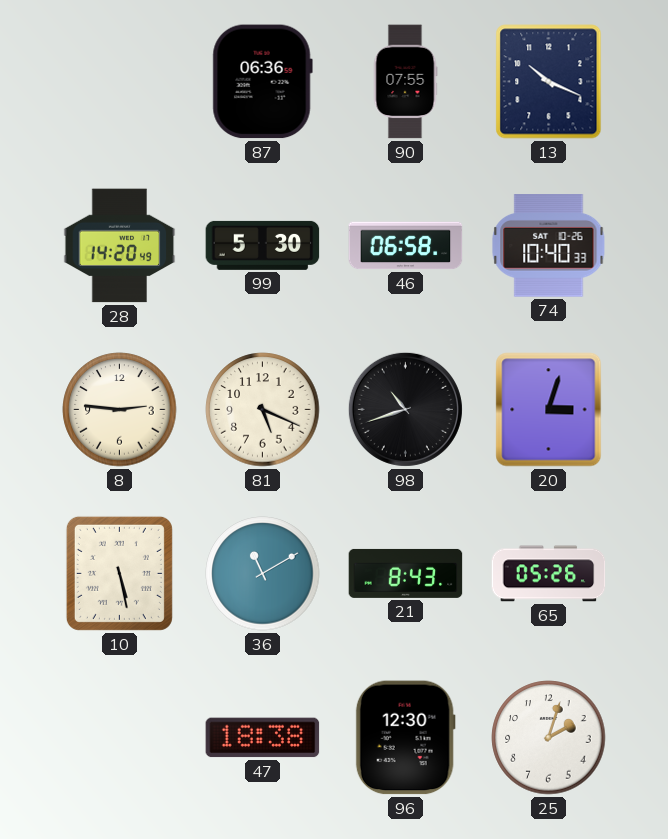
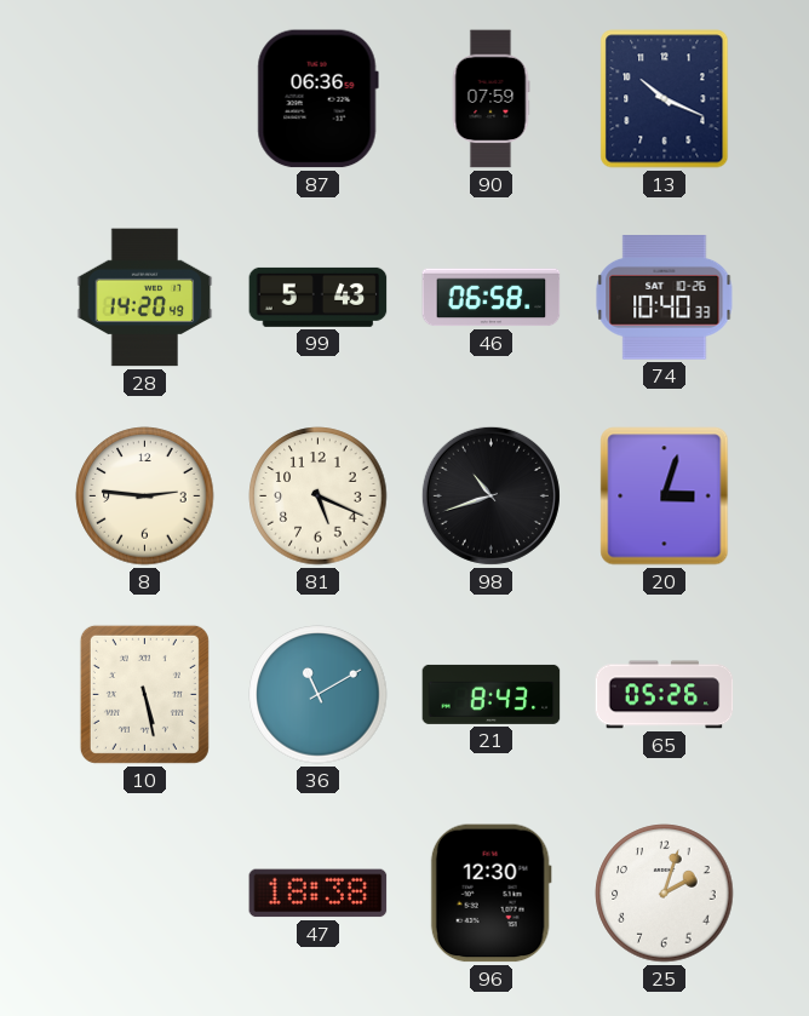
90: 07:55 -> 07:59 (490, 99)
99: 5:30 -> 5:43 (319, 297)
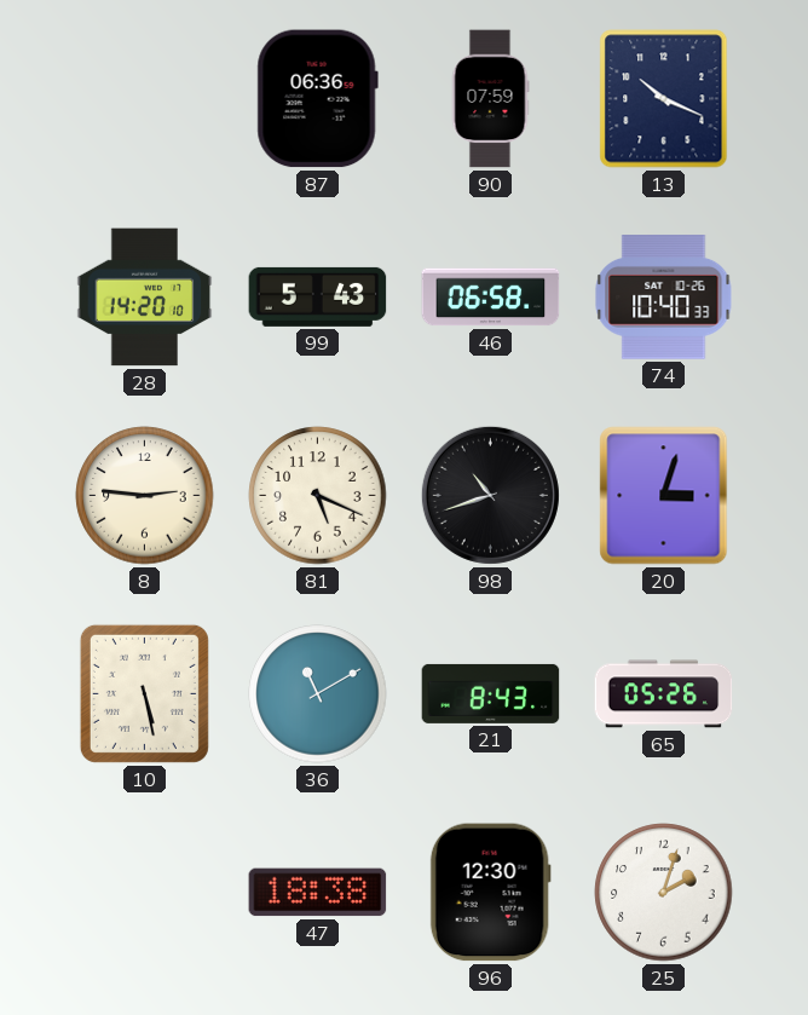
28: 14:20:49 -> 14:20:10 (145, 298)
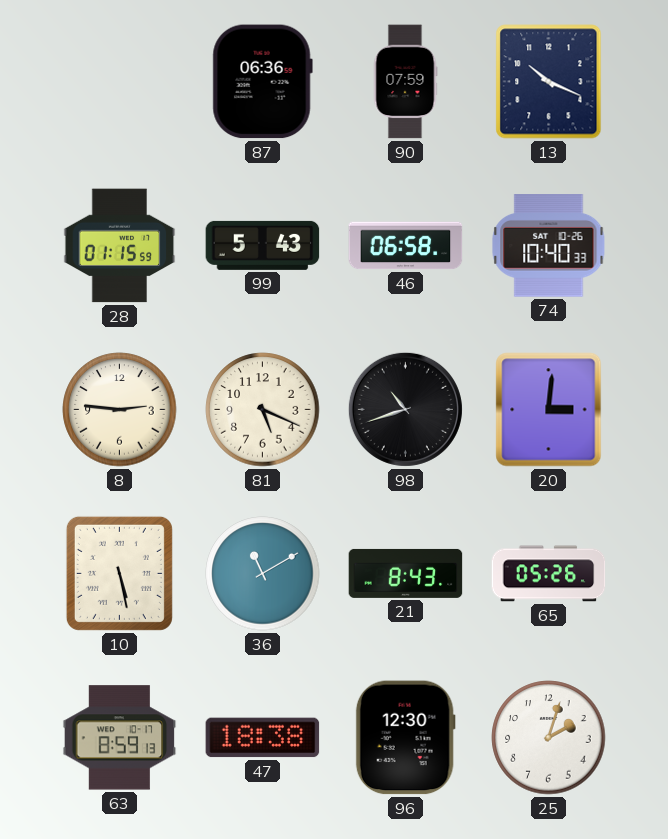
28: 14:20 -> 01:15 (120, 246)
20: 3:03 -> 3:01 (549, 410)
63: none -> 8:59 (120, 738)
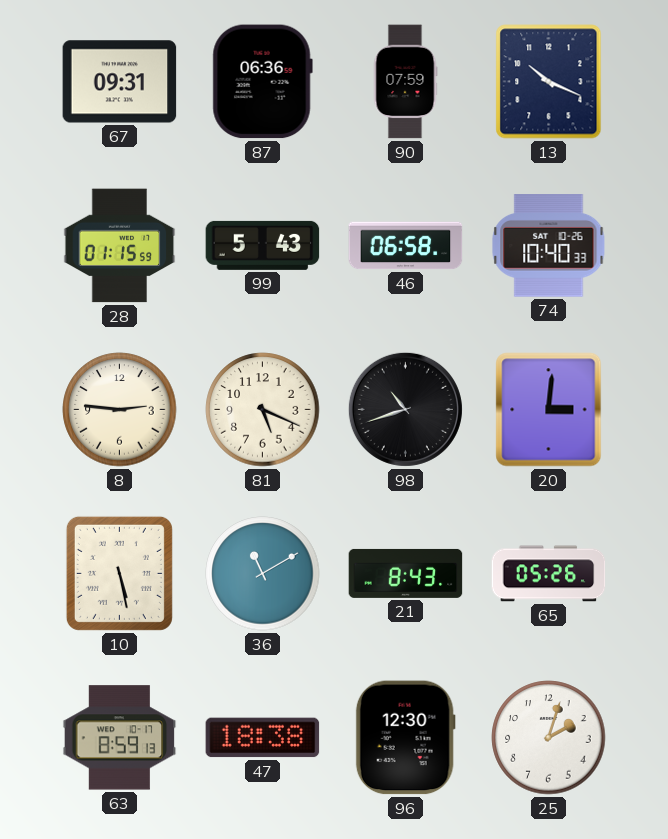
67: none -> 09:31 (120, 82)
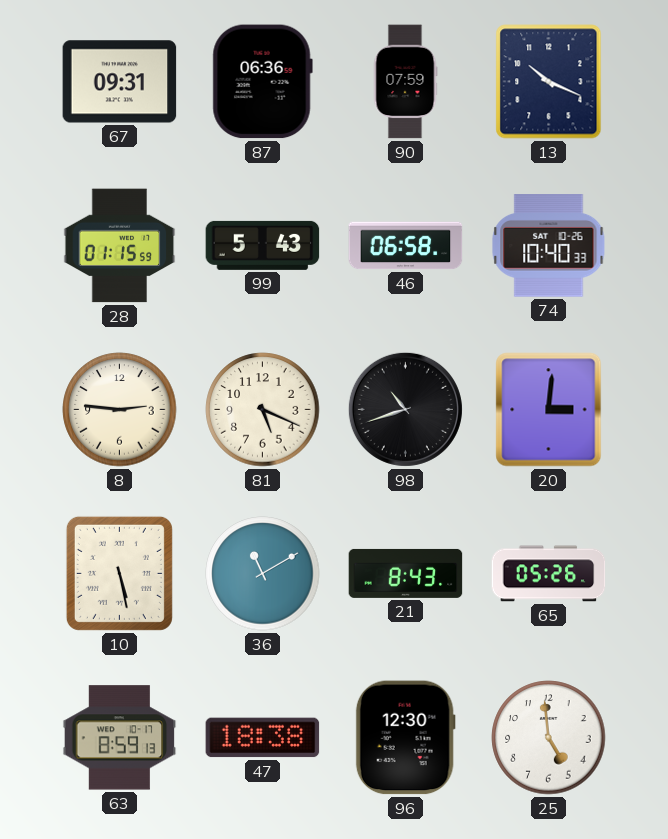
25: 2:03 -> 4:59 (549, 738)
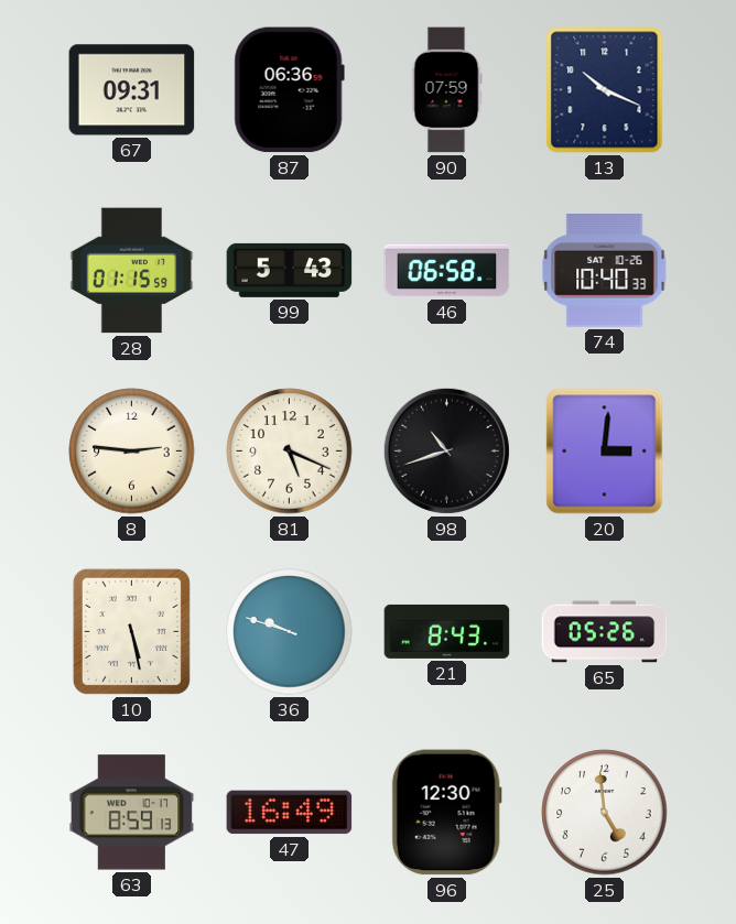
36: 11:10 -> 9:48 (290, 632)
47: 18:38 -> 16:49 (290, 813)
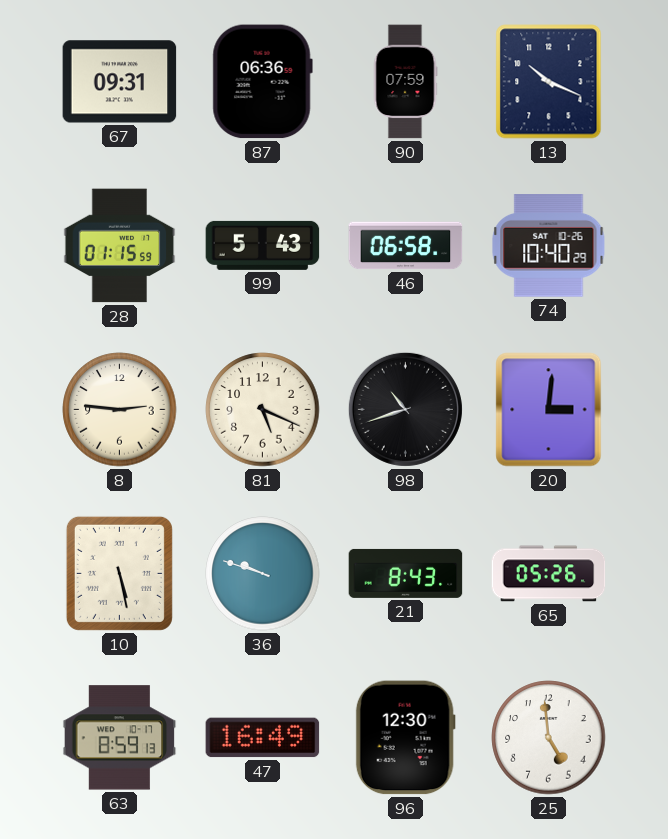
74: 10:40:33 -> 10:40:29 (549, 246)
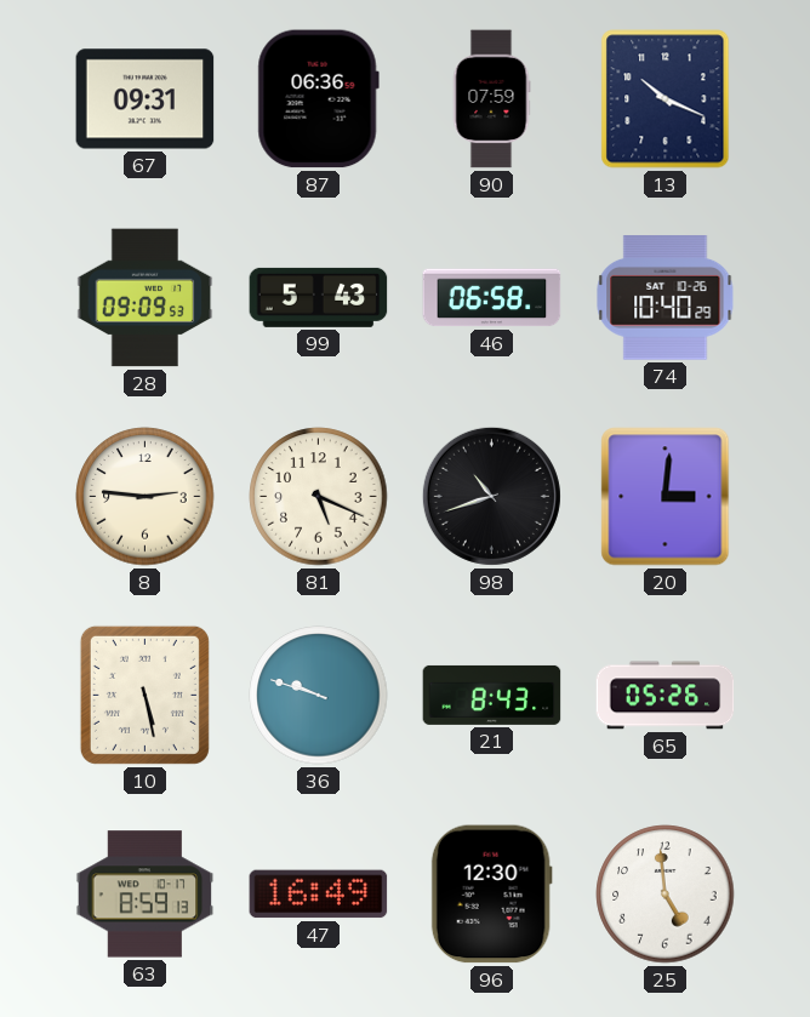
28: 01:15 -> 09:09 (146, 298)
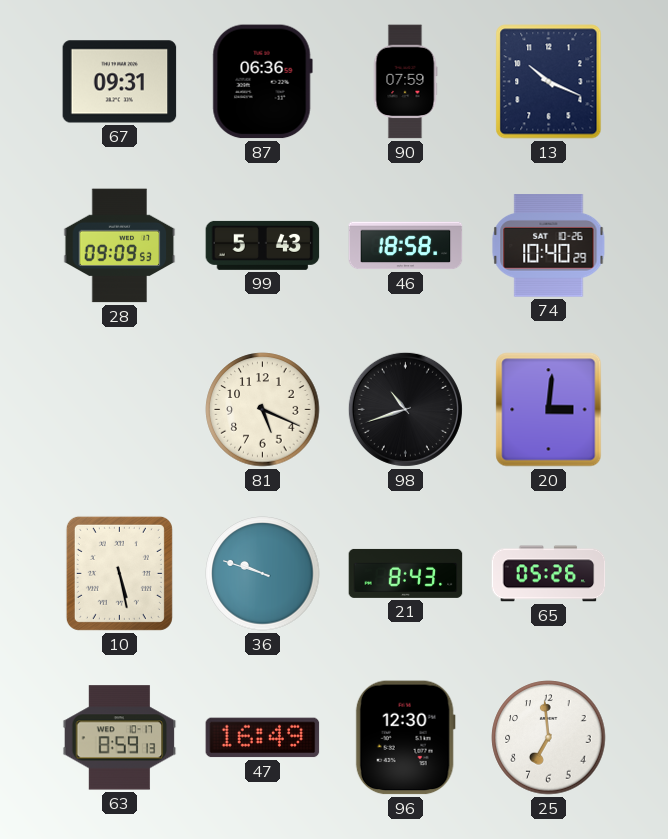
46: 06:58 -> 18:58 (406, 246)
8: 2:46 -> none (146, 497)
25: 4:59 -> 6:59 (549, 738)
